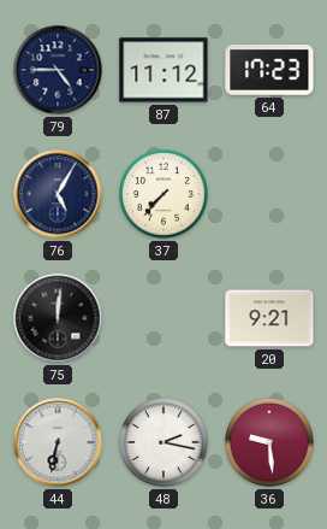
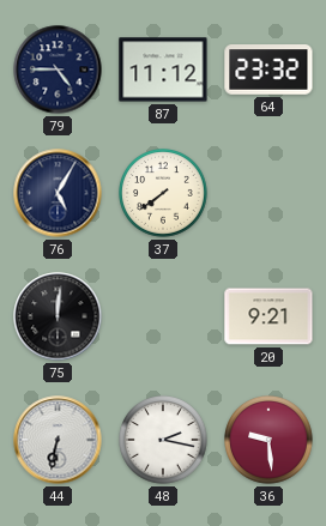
64: 17:23 -> 23:32 (268, 69)
37: 7:37 -> 7:39 (164, 194)
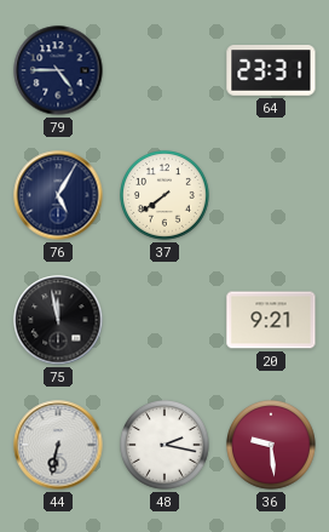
87: 11:12 -> none (163, 69)
64: 23:32 -> 23:31 (271, 70)
75: 12:01 -> 11:58 (58, 320)
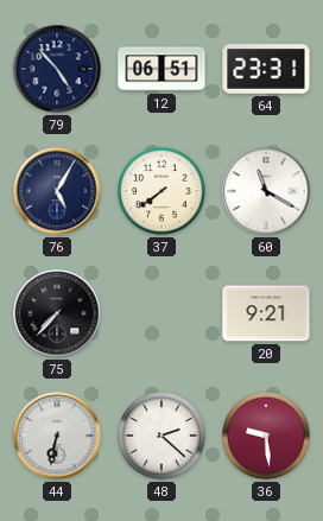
79: 4:45 -> 4:53 (57, 69)
12: none -> 06:51 (161, 69)
60: none -> 11:20 (266, 191)
75: 11:58 -> 7:37 (57, 313)
48: 2:17 -> 2:22 (163, 437)
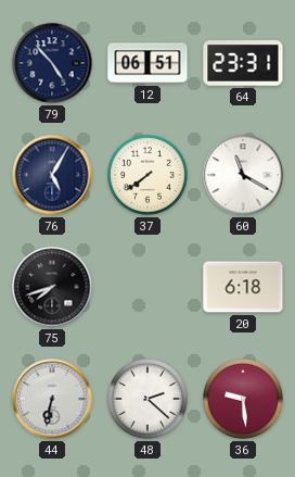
75: 7:37 -> 7:42 (52, 287)
20: 9:21 -> 6:18 (243, 287)
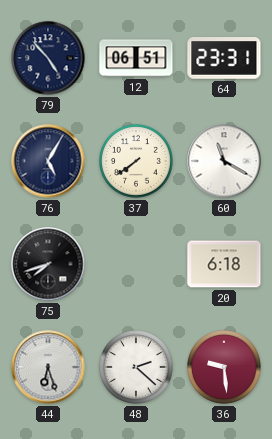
44: 6:32 -> 6:27 (48, 367)
